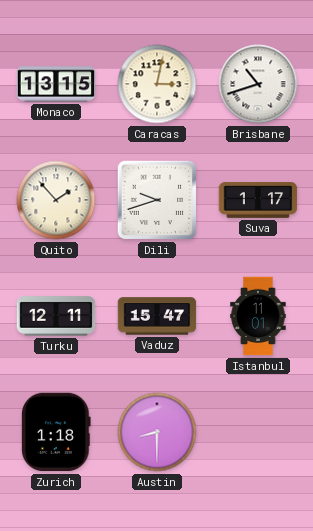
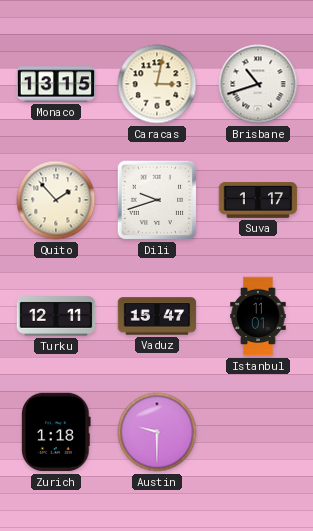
Austin: 8:30 -> 9:30 (157, 432)
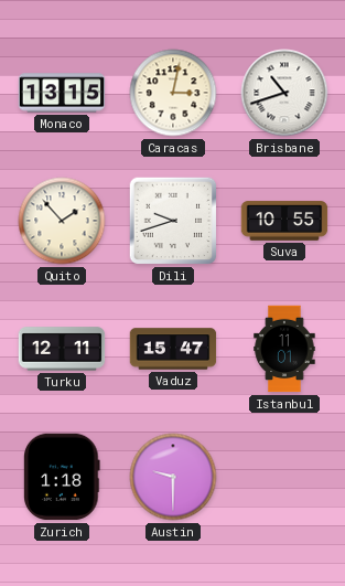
Suva: 1:17 -> 10:55 (284, 221)
